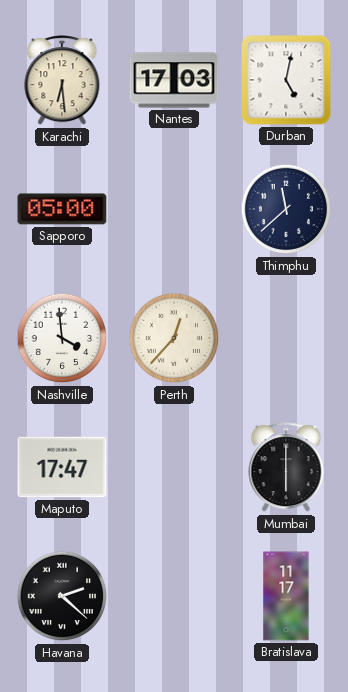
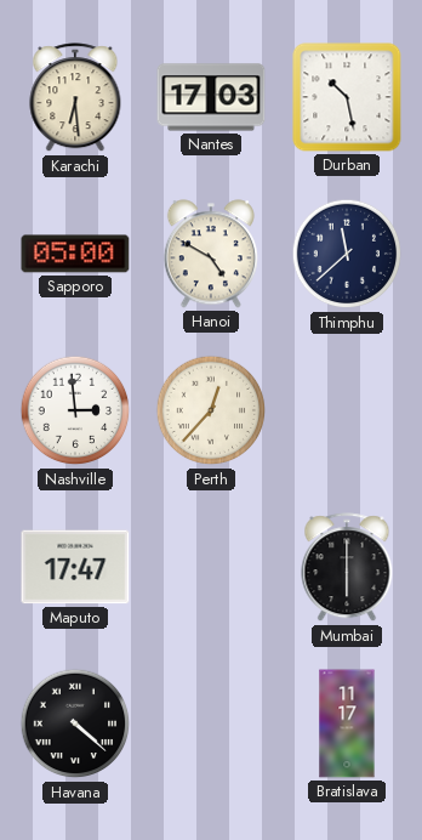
Durban: 5:02 -> 10:28 (347, 97)
Hanoi: none -> 4:50 (211, 254)
Nashville: 3:59 -> 2:59 (75, 410)
Havana: 2:22 -> 4:22 (75, 723)
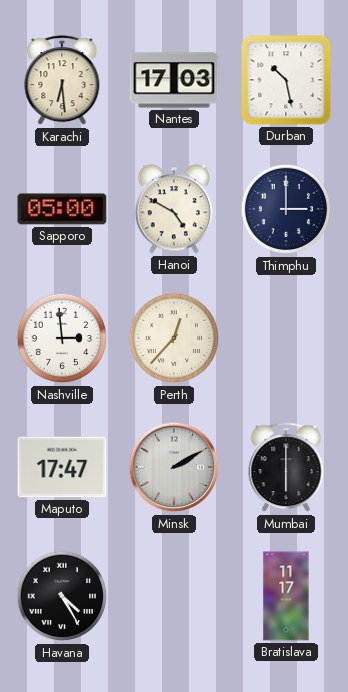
Thimphu: 11:38 -> 3:00 (286, 209)
Minsk: none -> 2:10 (174, 467)
Havana: 4:22 -> 4:25 (62, 596)
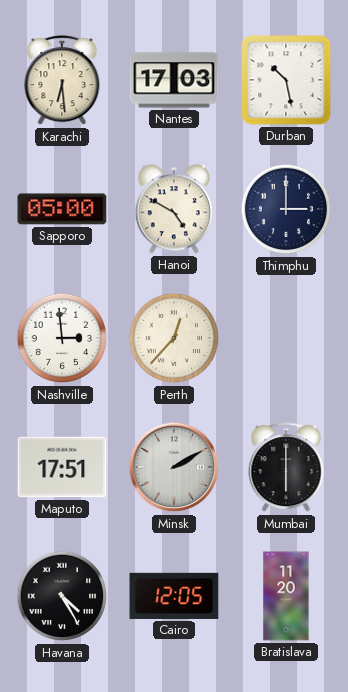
Maputo: 17:47 -> 17:51 (62, 467)
Cairo: none -> 12:05 (174, 596)
Bratislava: 11:17 -> 11:20 (286, 596)
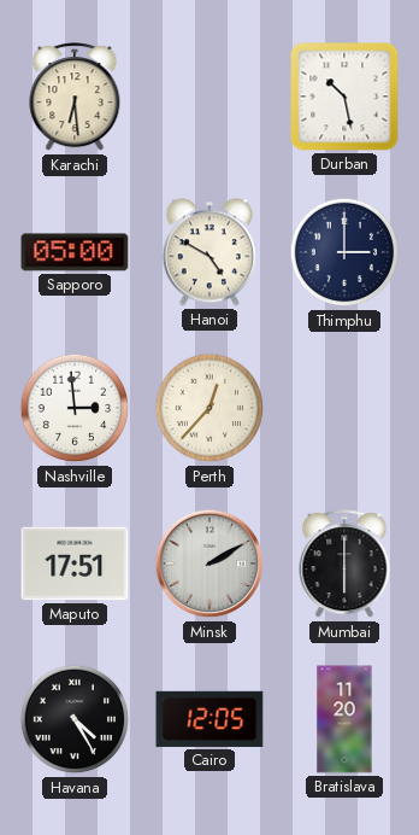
Nantes: 17:03 -> none (174, 80)
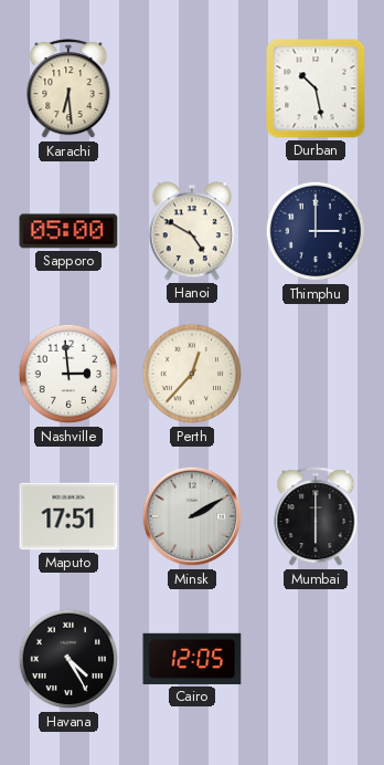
Bratislava: 11:20 -> none (344, 719)
